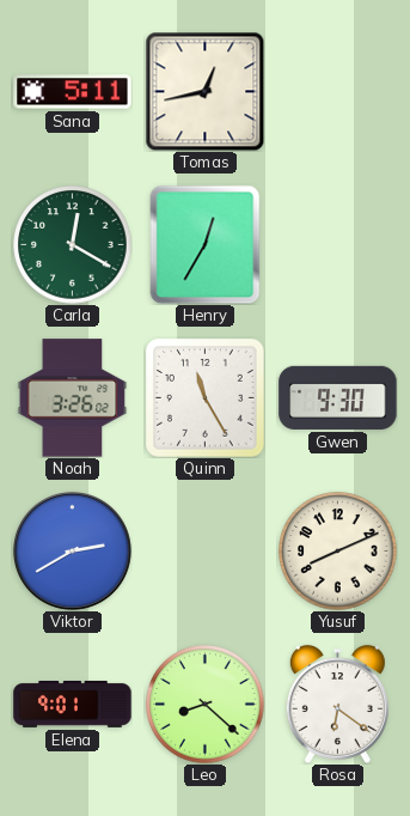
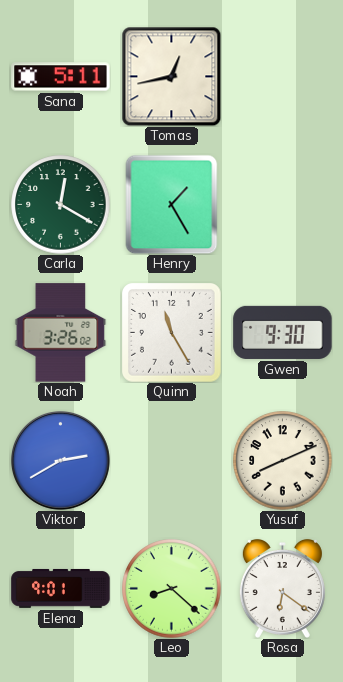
Henry: 12:35 -> 1:25 (172, 204)
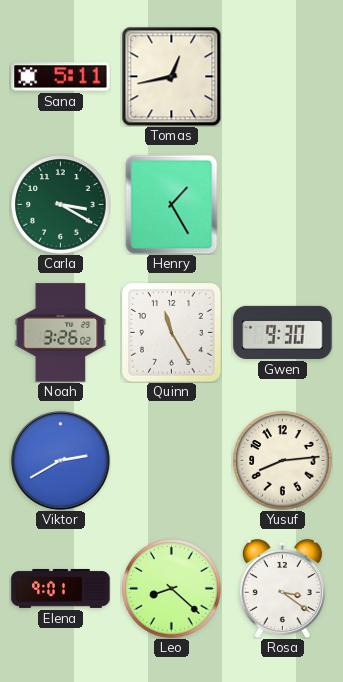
Carla: 12:20 -> 3:20 (61, 205)
Yusuf: 8:11 -> 8:14 (283, 461)
Rosa: 6:21 -> 3:21 (282, 588)
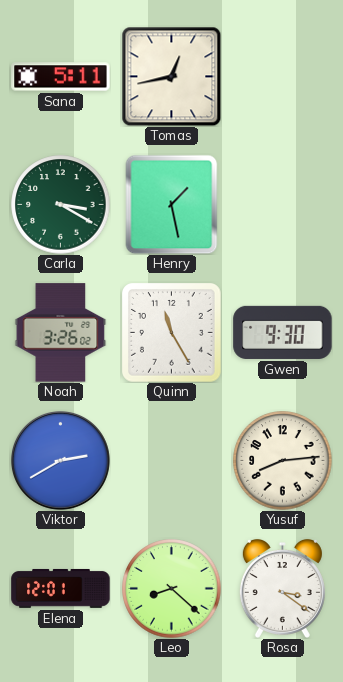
Henry: 1:25 -> 1:28 (172, 204)
Elena: 9:01 -> 12:01 (61, 588)
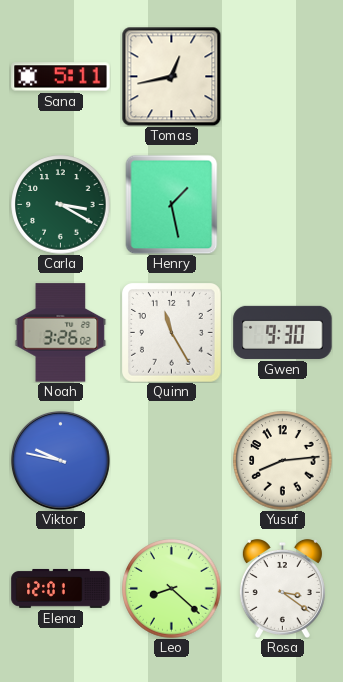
Viktor: 2:40 -> 9:47 (60, 460)
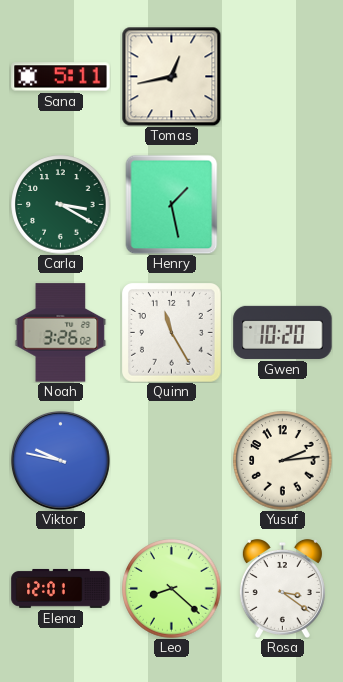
Gwen: 9:30 -> 10:20 (283, 332)
Yusuf: 8:14 -> 2:14 (283, 461)
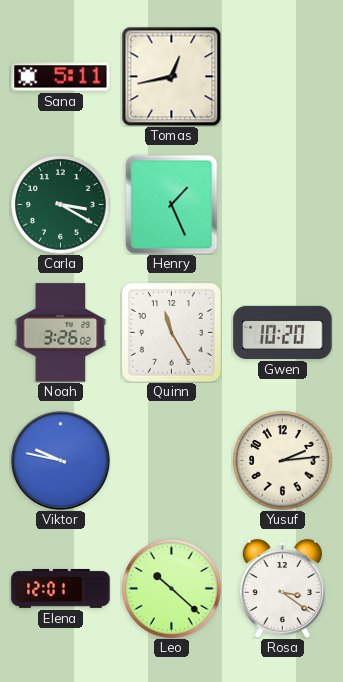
Henry: 1:28 -> 1:26 (172, 204)
Leo: 8:22 -> 10:22 (172, 589)
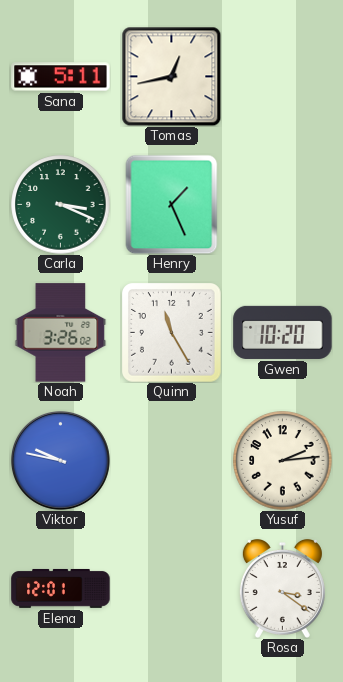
Carla: 3:20 -> 3:19 (61, 205)
Leo: 10:22 -> none (172, 589)
